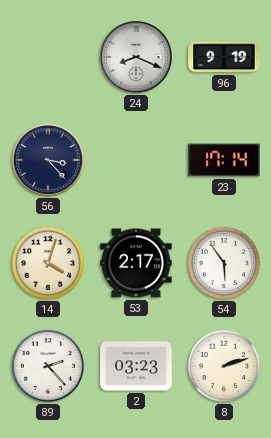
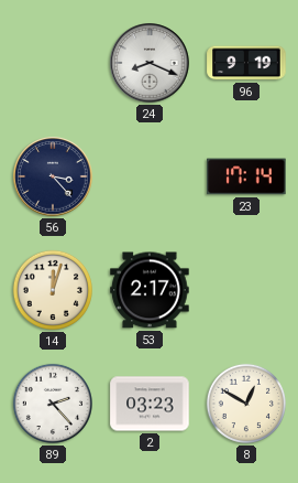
14: 4:03 -> 12:03 (53, 290)
54: 5:54 -> none (224, 263)
8: 2:12 -> 12:50 (246, 404)
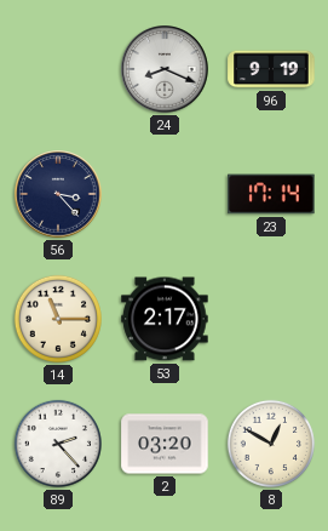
14: 12:03 -> 11:15 (58, 319)
2: 03:23 -> 03:20 (165, 444)
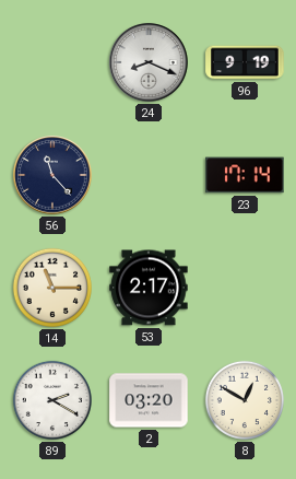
56: 3:23 -> 11:23 (52, 175)
89: 2:23 -> 2:20 (52, 400)
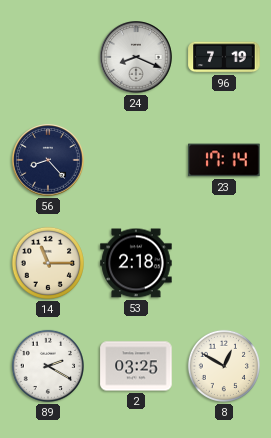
96: 9:19 -> 7:19 (224, 57)
56: 11:23 -> 8:23 (48, 160)
53: 2:17 -> 2:18 (136, 263)
2: 03:20 -> 03:25 (136, 366)
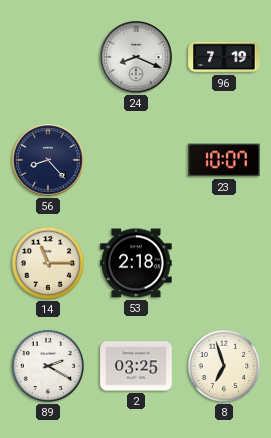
23: 17:14 -> 10:07 (224, 160)
8: 12:50 -> 6:57 (224, 366)
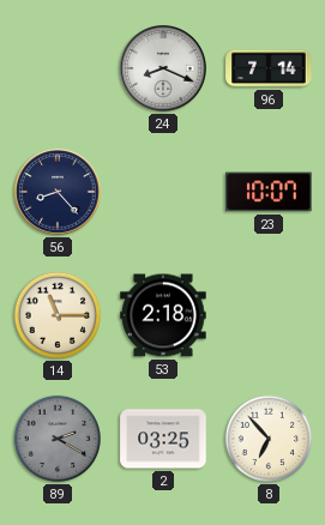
96: 7:19 -> 7:14 (269, 68)
89 dial: white -> grey (58, 439)
8: 6:57 -> 6:53 (269, 439)
